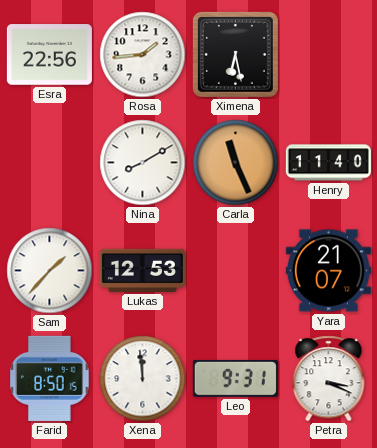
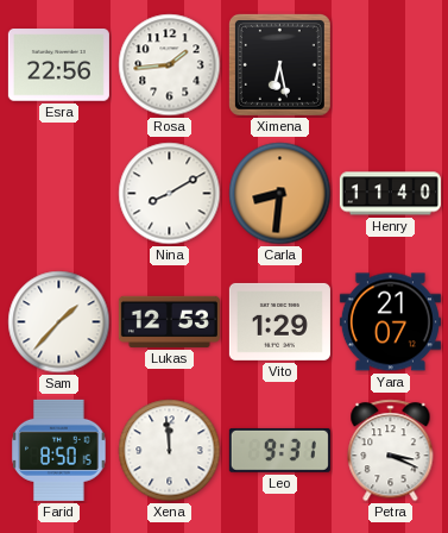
Carla: 11:26 -> 8:31 (280, 194)
Vito: none -> 1:29 (279, 321)
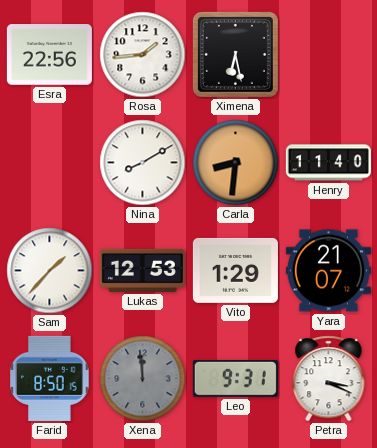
Xena dial: white -> grey (143, 379)
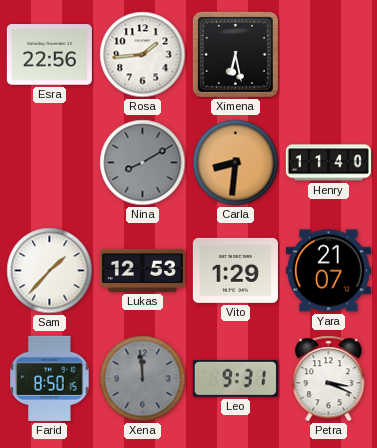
Nina dial: white -> grey (143, 163)
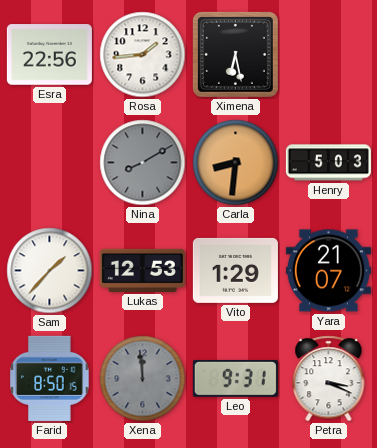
Henry: 11:40 -> 5:03 (328, 163)
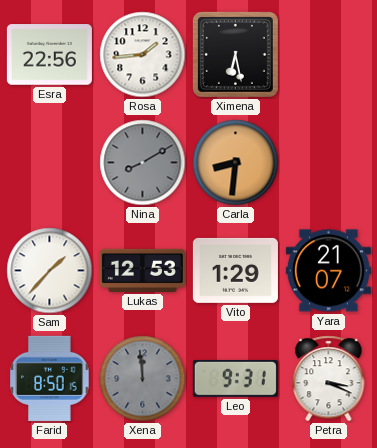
Henry: 5:03 -> none (328, 163)
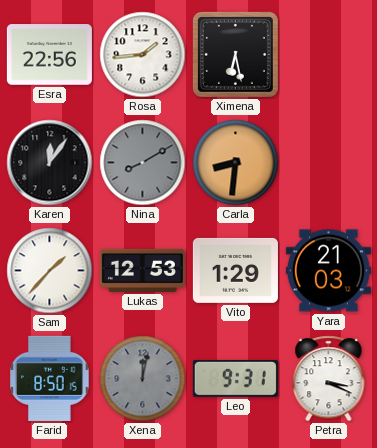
Karen: none -> 12:06 (50, 163)
Yara: 21:07 -> 21:03 (328, 271)
Xena: 11:59 -> 12:02 (143, 379)
